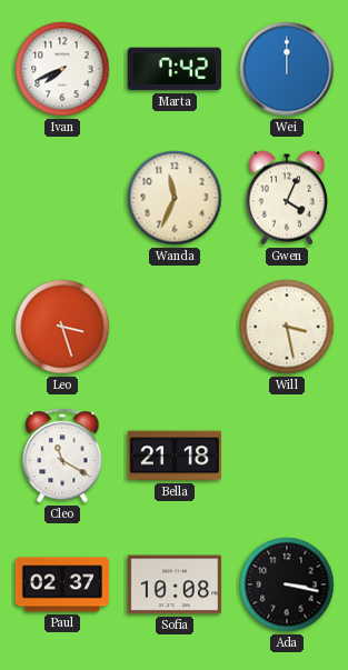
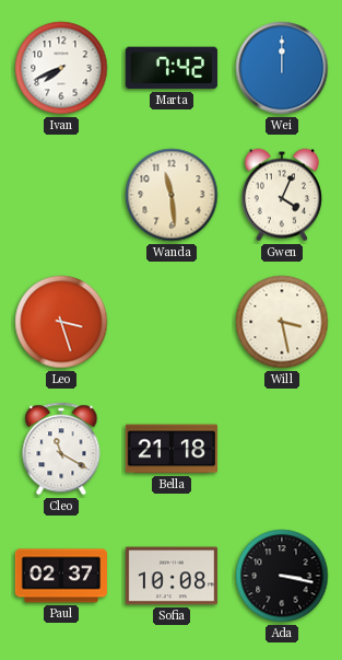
Wanda: 11:34 -> 11:29 (172, 195)
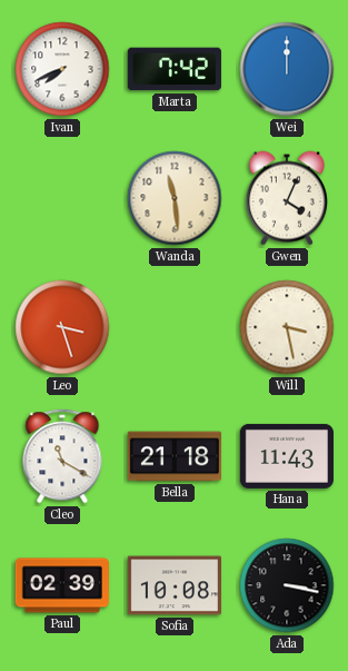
Hana: none -> 11:43 (287, 456)
Paul: 02:37 -> 02:39 (62, 585)
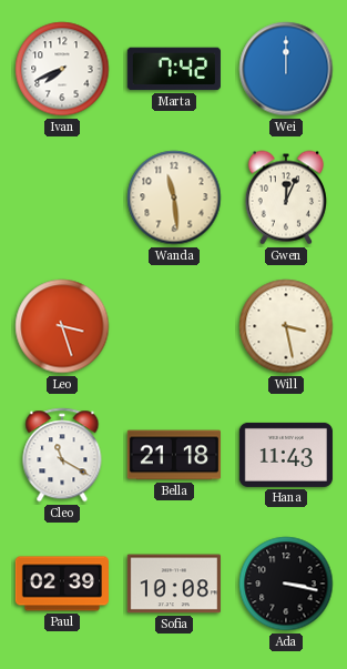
Gwen: 4:04 -> 12:04 (286, 197)
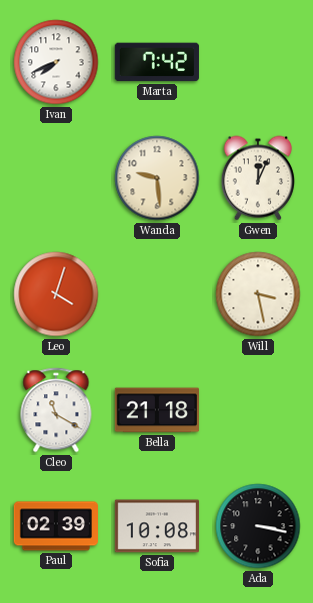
Wei: 12:00 -> none (286, 69)
Wanda: 11:29 -> 9:29 (157, 178)
Leo: 3:27 -> 4:03 (56, 294)
Hana: 11:43 -> none (286, 455)
